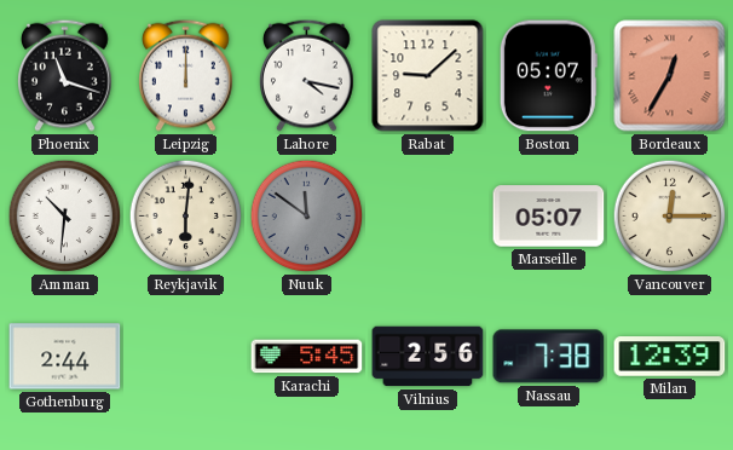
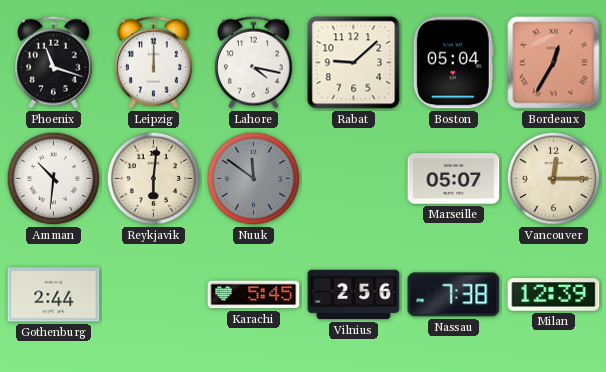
Boston: 05:07 -> 05:04 (453, 63)
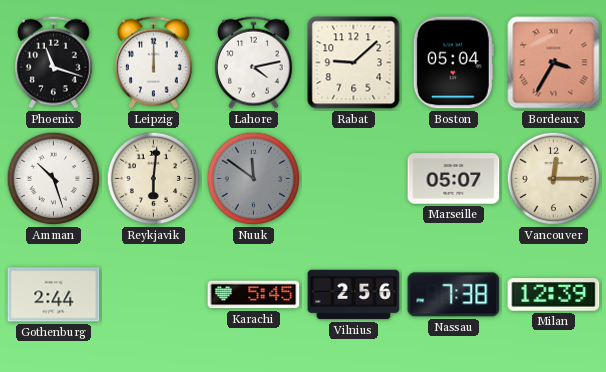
Lahore: 4:17 -> 4:13 (254, 62)
Bordeaux: 12:35 -> 3:35 (554, 63)
Amman: 10:31 -> 10:27 (54, 179)
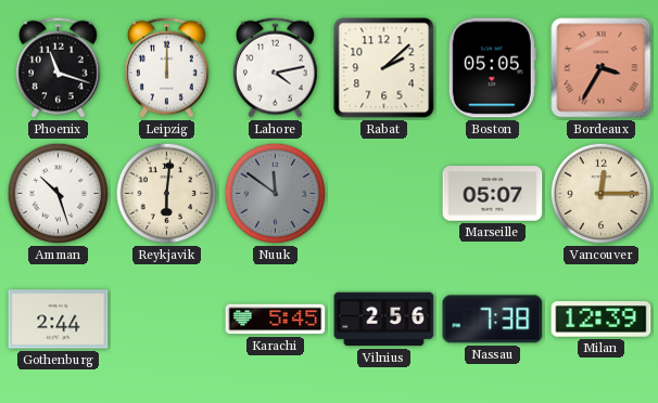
Rabat: 9:08 -> 2:08 (384, 68)
Boston: 05:04 -> 05:05 (492, 68)
